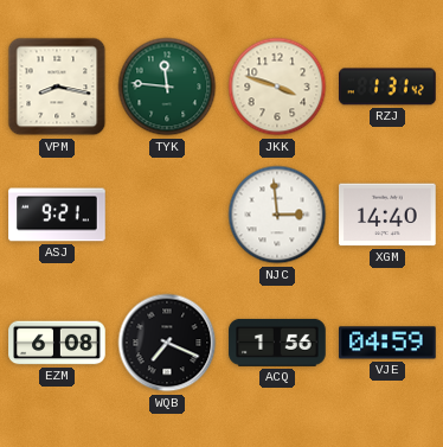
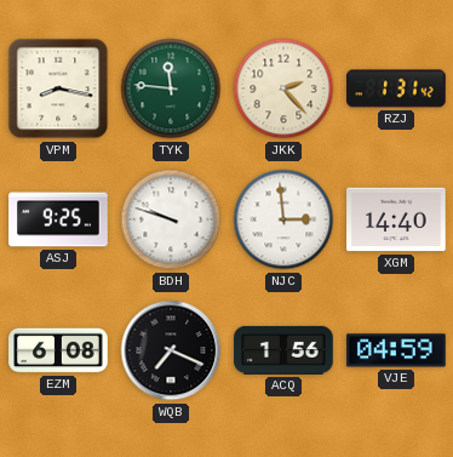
JKK: 3:48 -> 2:23 (283, 88)
ASJ: 9:21 -> 9:25 (58, 219)
BDH: none -> 9:48 (171, 219)
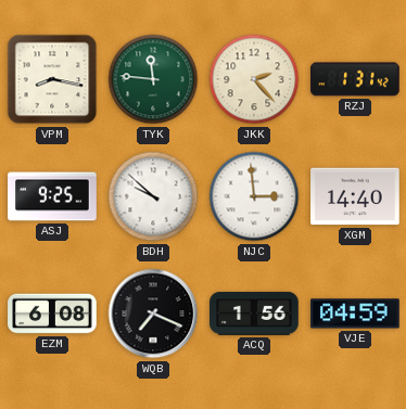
BDH: 9:48 -> 9:52 (153, 196)
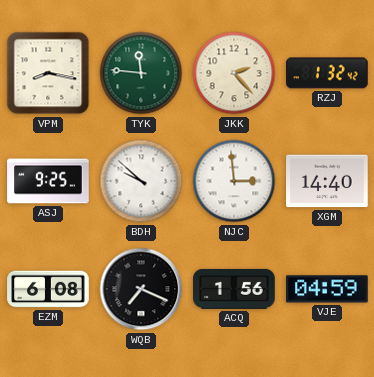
RZJ: 1:31 -> 1:32 (328, 73)
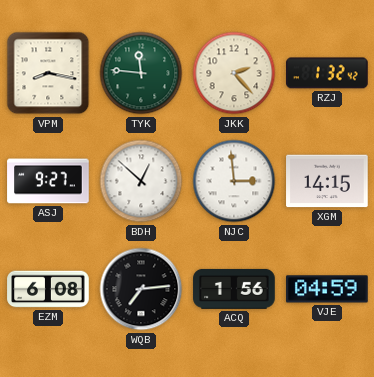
ASJ: 9:25 -> 9:27 (48, 181)
BDH: 9:52 -> 12:52 (141, 181)
XGM: 14:40 -> 14:15 (327, 181)
WQB: 7:19 -> 7:14 (141, 289)
